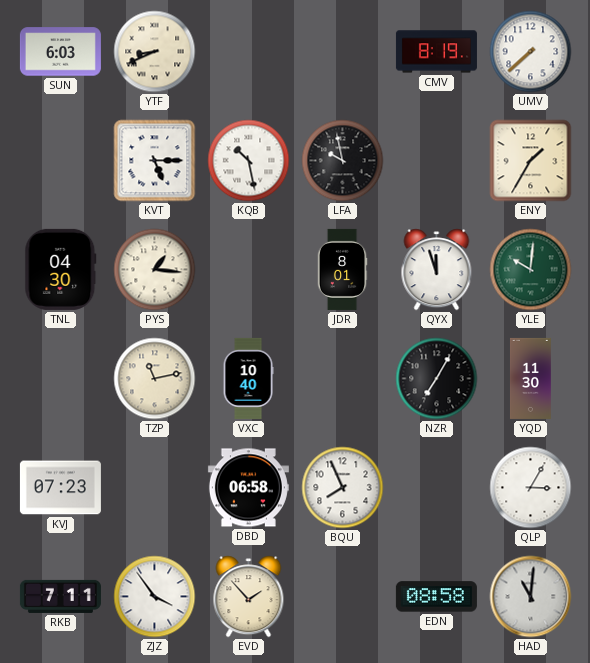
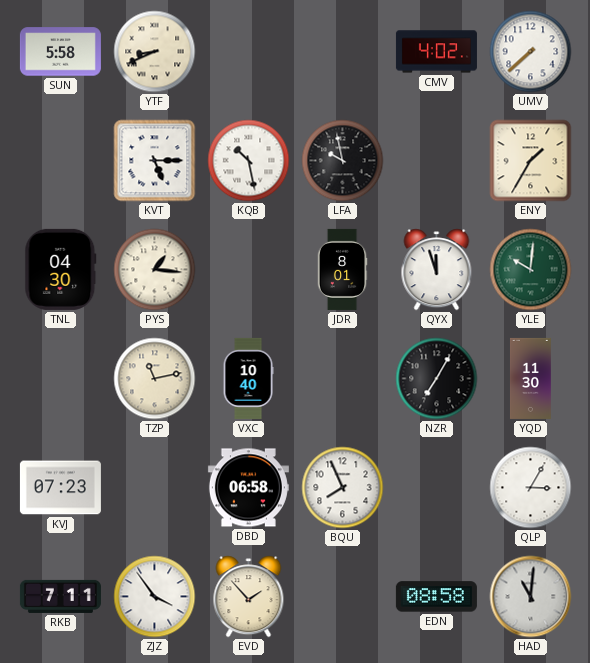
SUN: 6:03 -> 5:58 (60, 52)
CMV: 8:19 -> 4:02 (436, 52)
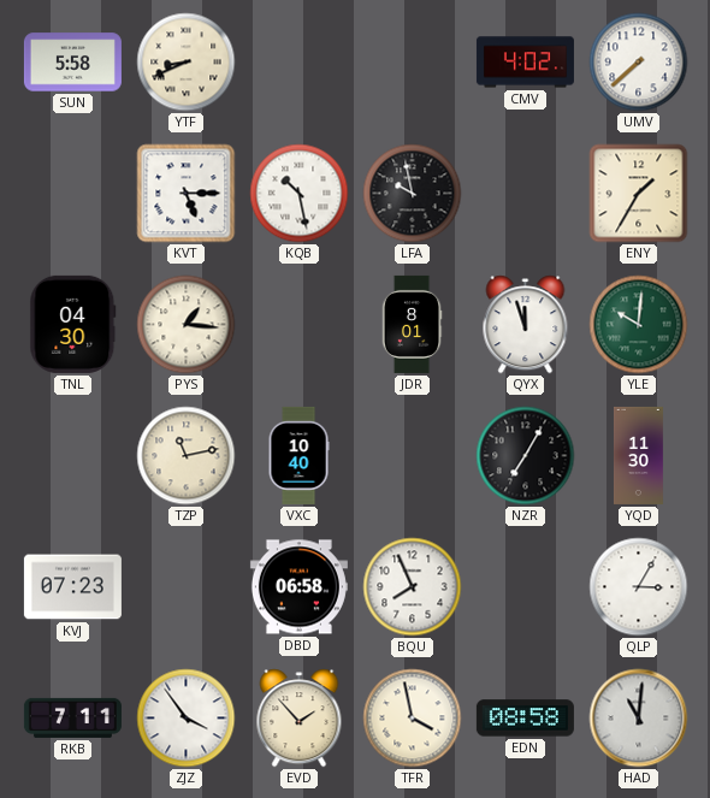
TFR: none -> 3:58 (413, 719)
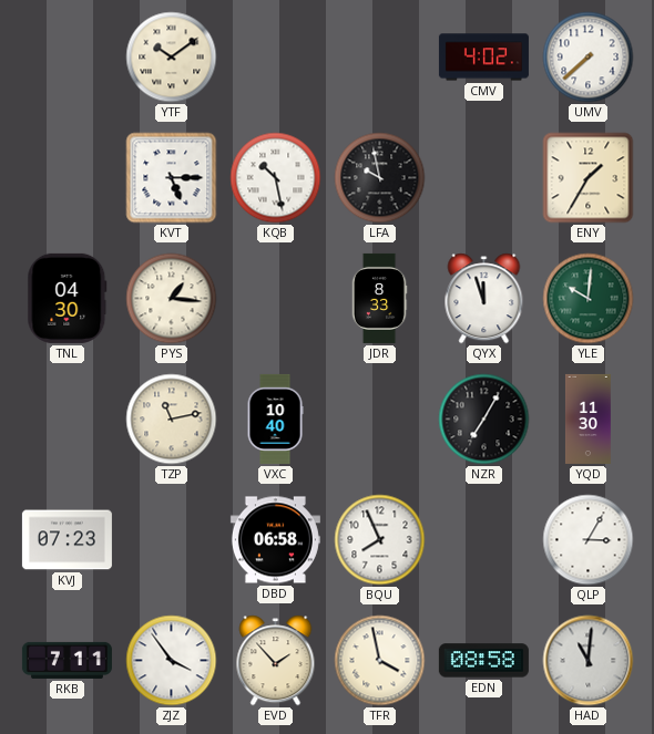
SUN: 5:58 -> none (72, 63)
YTF: 8:41 -> 10:09 (172, 58)
JDR: 8:01 -> 8:33 (379, 298)
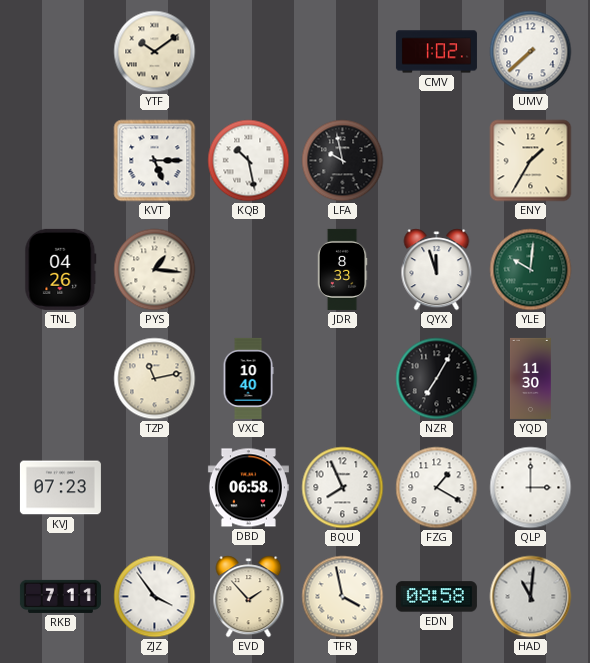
CMV: 4:02 -> 1:02 (436, 52)
TNL: 04:30 -> 04:26 (61, 269)
FZG: none -> 1:20 (437, 488)
QLP: 3:05 -> 3:00 (531, 488)
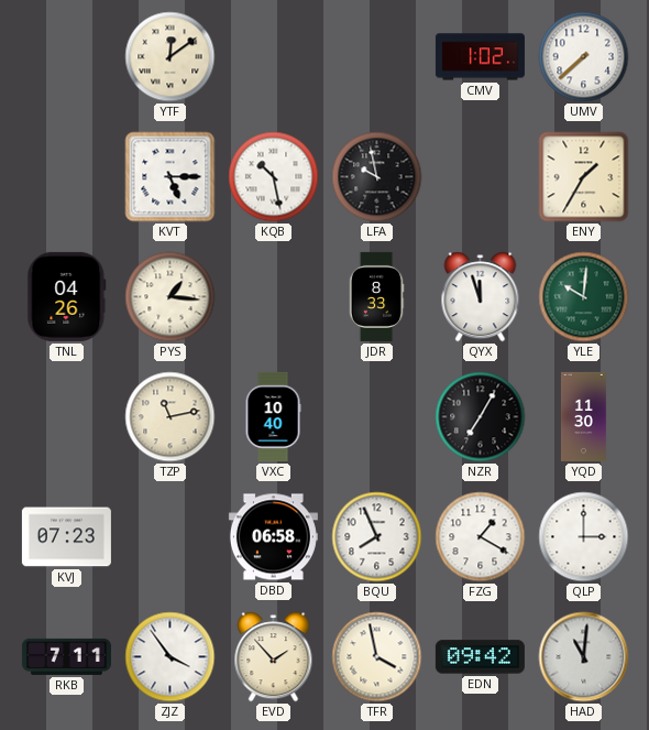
YTF: 10:09 -> 12:09 (170, 57)
EDN: 08:58 -> 09:42 (480, 657)
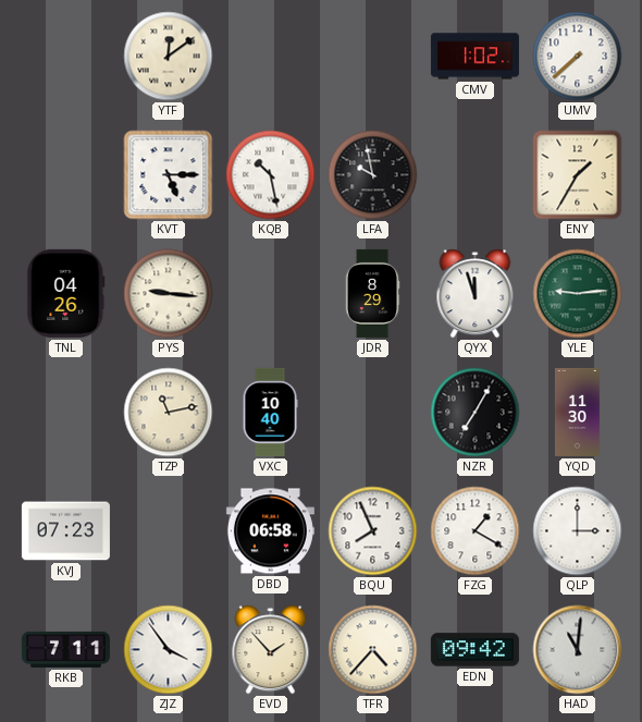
PYS: 1:16 -> 9:16 (169, 294)
JDR: 8:33 -> 8:29 (372, 293)
YLE: 10:01 -> 9:14 (578, 294)
TFR: 3:58 -> 4:37 (373, 650)
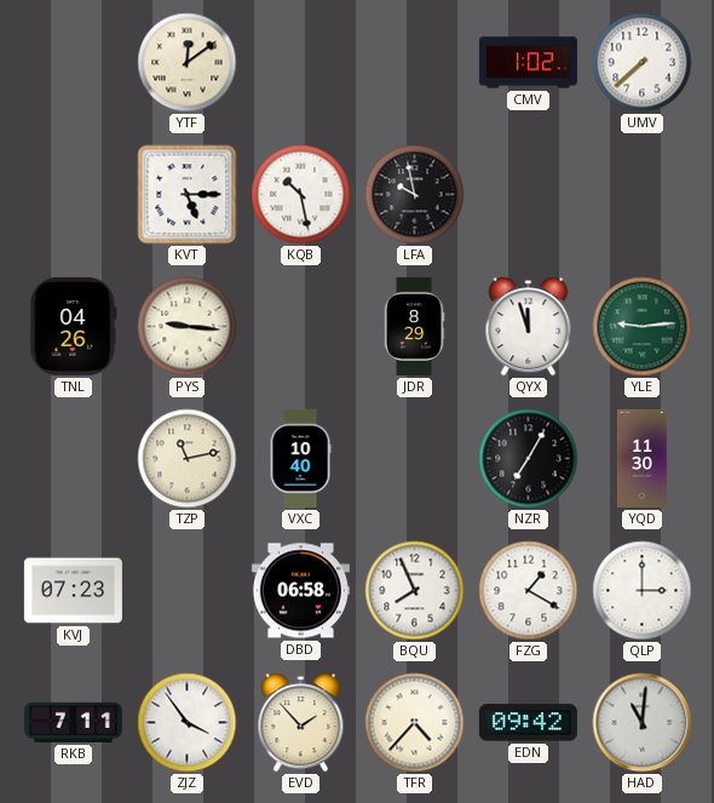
ENY: 1:35 -> none (578, 175)
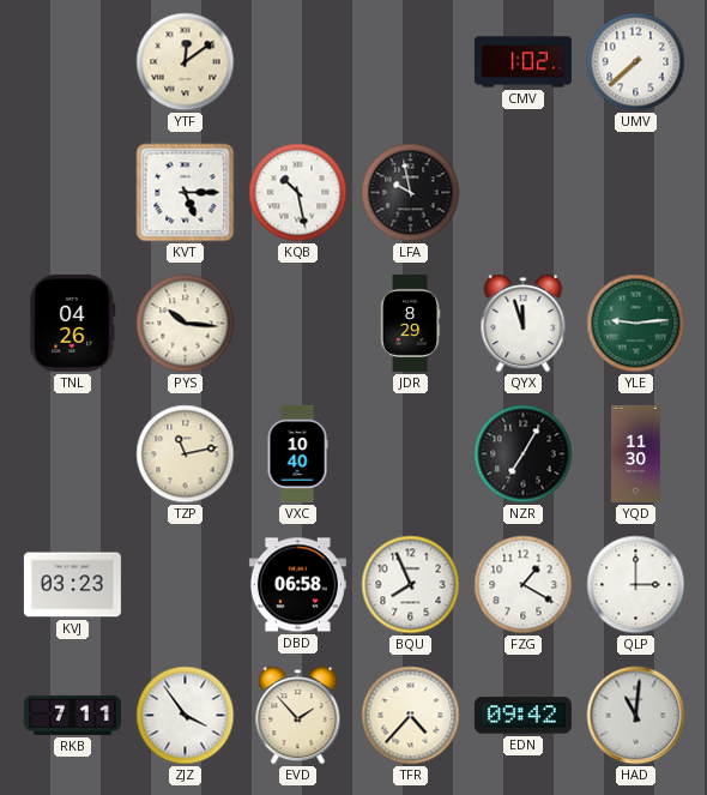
PYS: 9:16 -> 10:16 (186, 324)
KVJ: 07:23 -> 03:23 (72, 585)
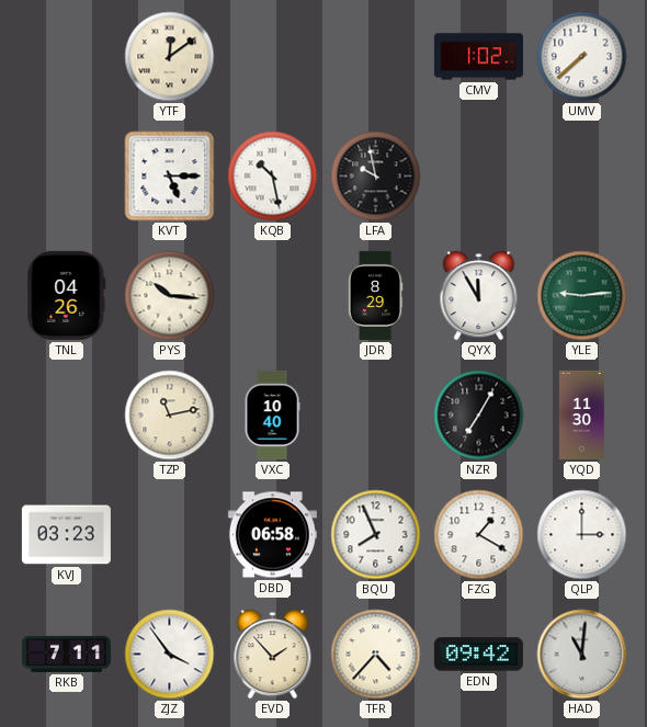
QYX: 11:57 -> 11:55 (479, 296)
